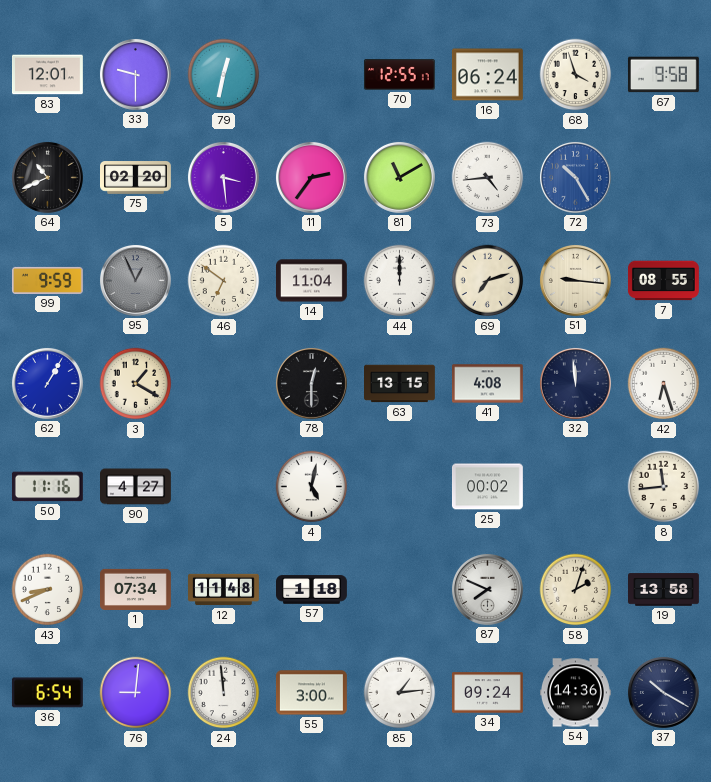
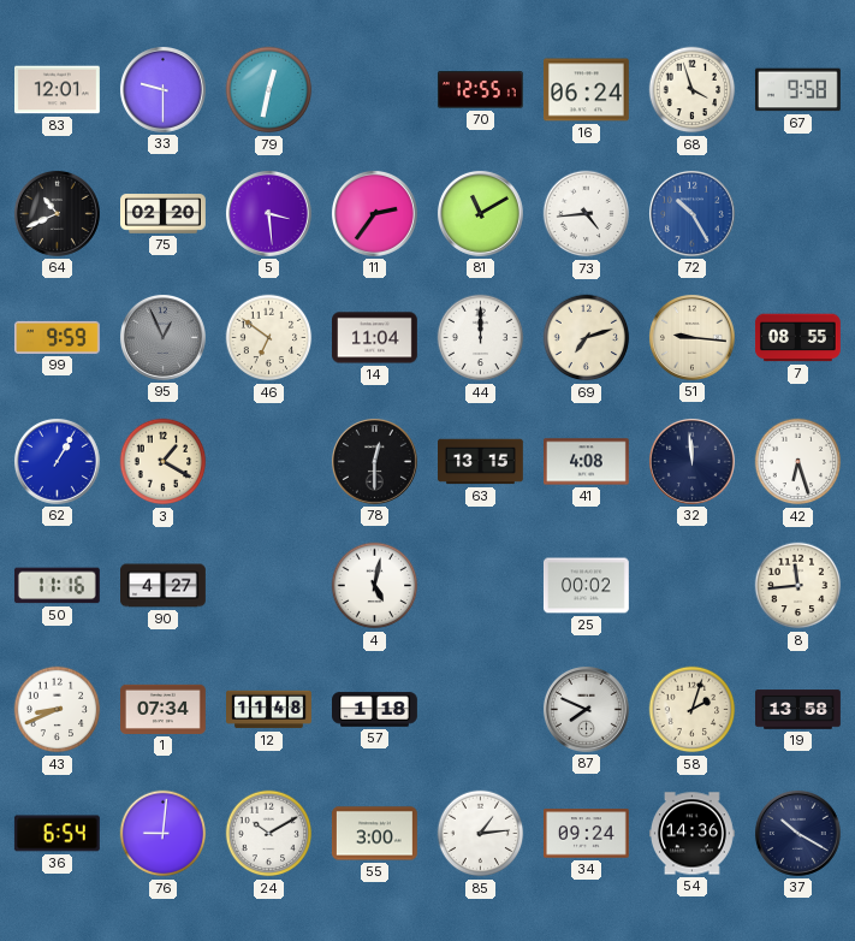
24: 11:59 -> 10:10 (269, 834)
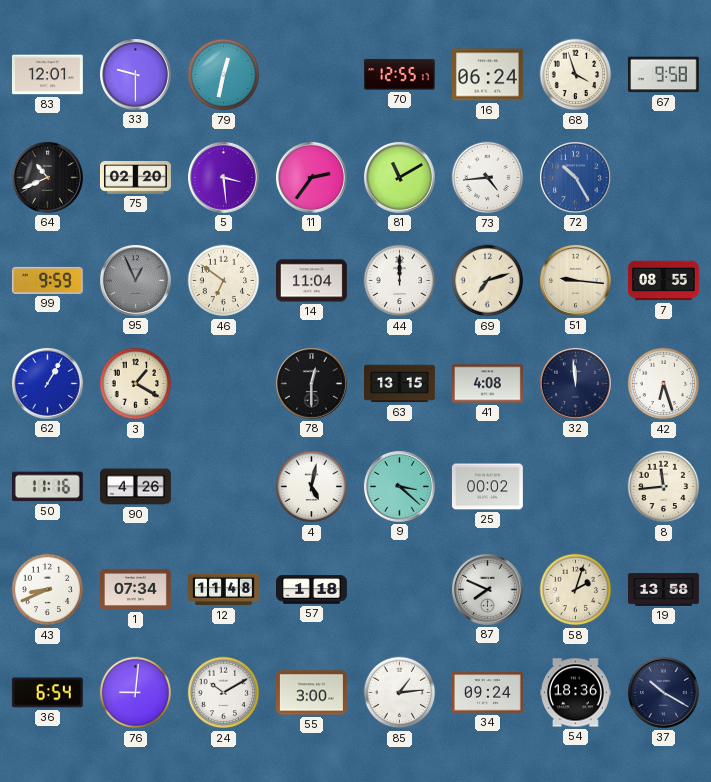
90: 4:27 -> 4:26 (136, 487)
9: none -> 3:22 (399, 486)
54: 14:36 -> 18:36 (576, 693)
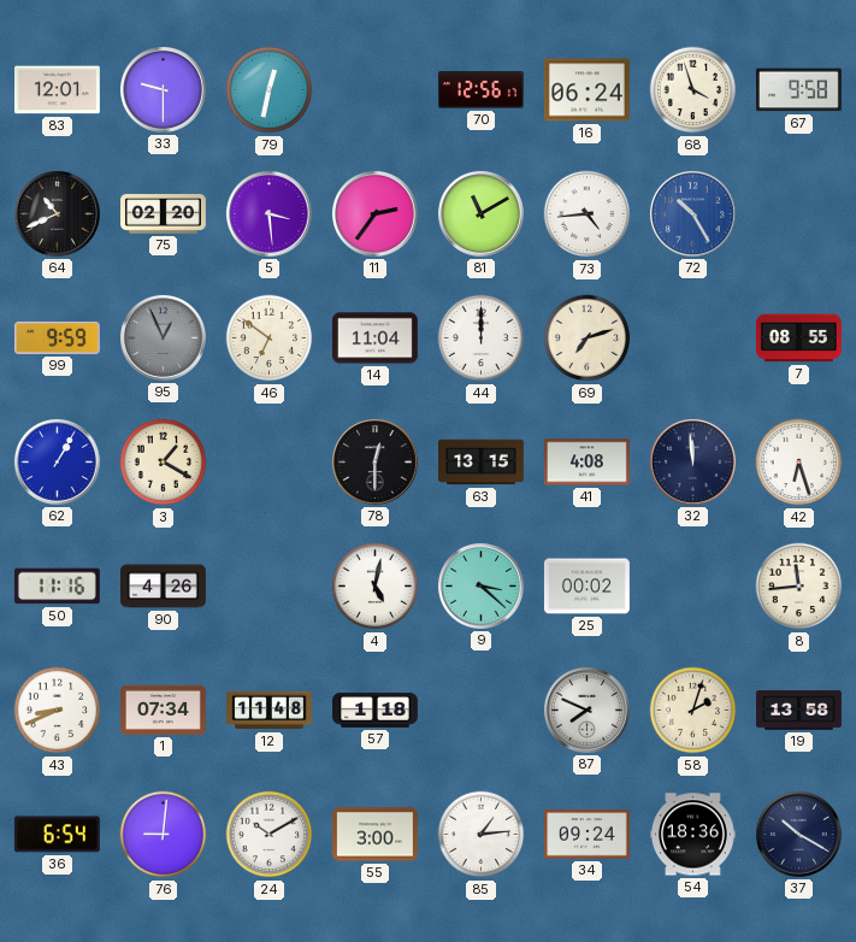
70: 12:55 -> 12:56 (480, 90)
51: 9:16 -> none (575, 280)
